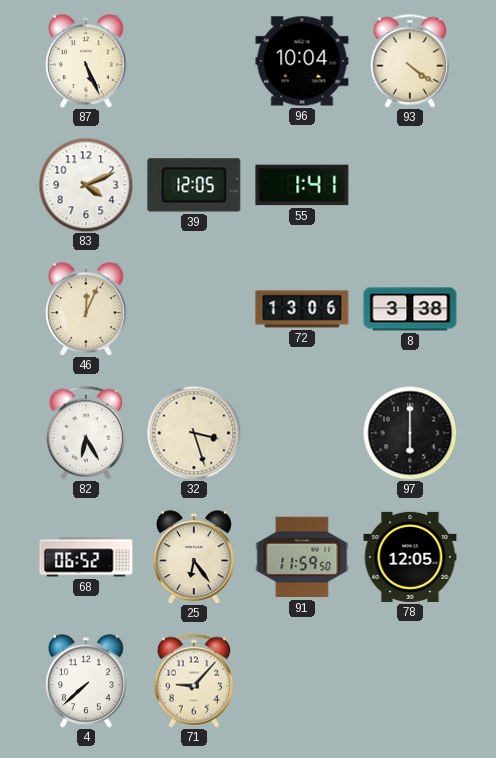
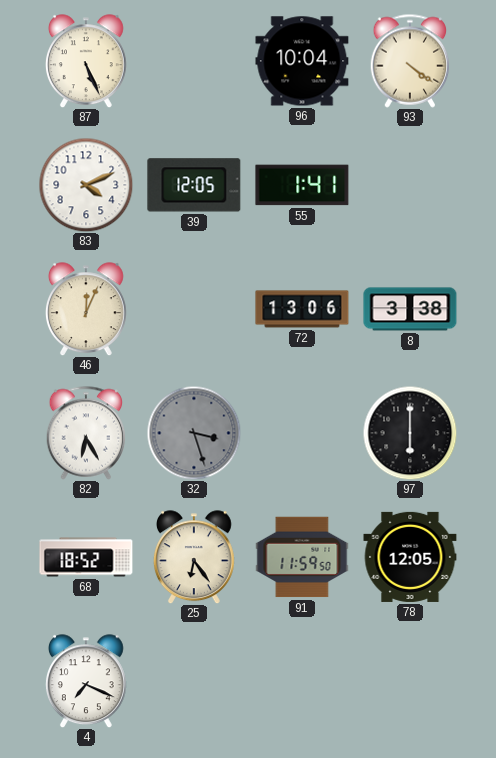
32 dial: cream -> grey (194, 433)
68: 06:52 -> 18:52 (86, 557)
4: 7:38 -> 7:19 (86, 681)
71: 9:07 -> none (194, 681)
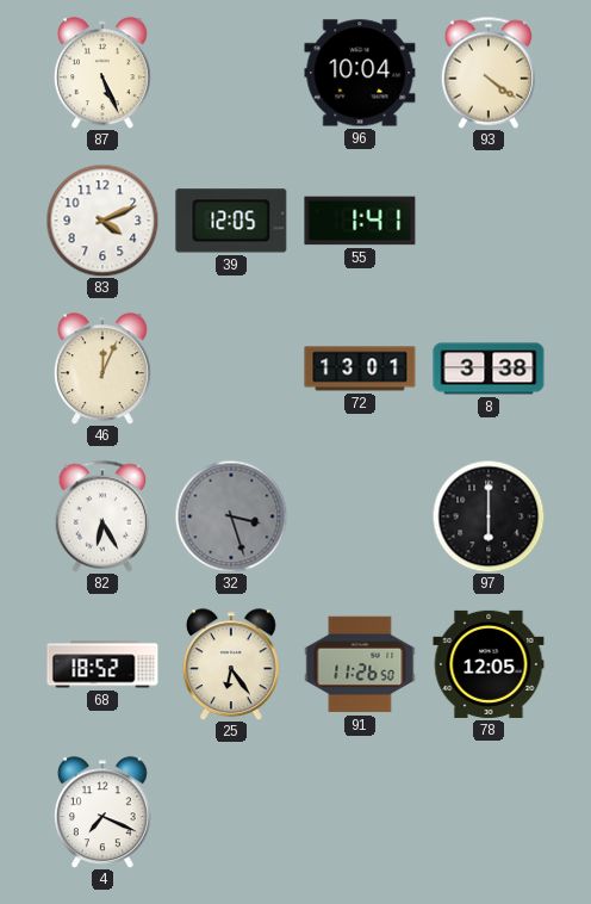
72: 13:06 -> 13:01 (360, 369)
91: 11:59 -> 11:26 (360, 664)
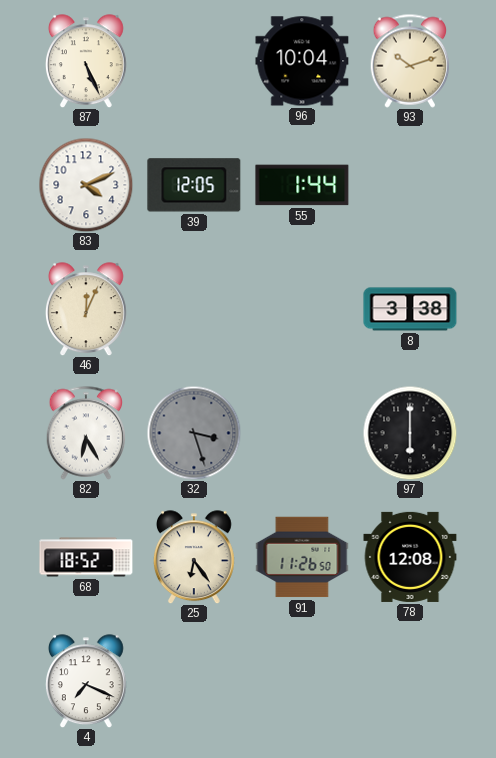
93: 4:21 -> 10:12 (410, 61)
55: 1:41 -> 1:44 (302, 185)
72: 13:01 -> none (360, 369)
78: 12:05 -> 12:08 (410, 557)
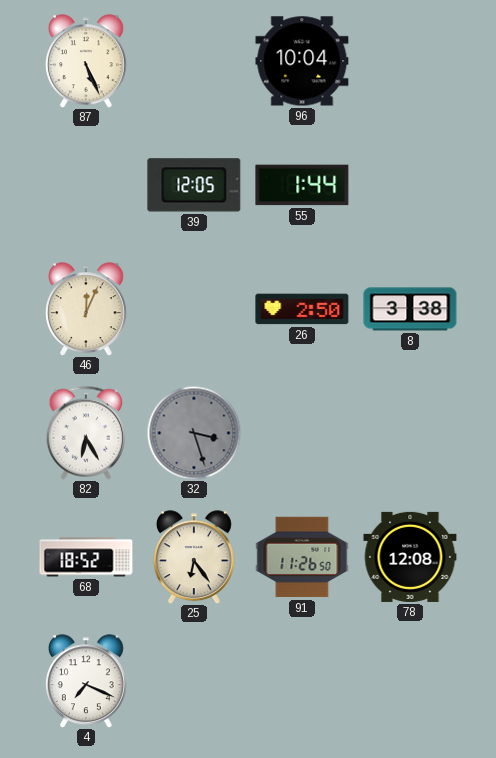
93: 10:12 -> none (410, 61)
83: 4:11 -> none (86, 185)
26: none -> 2:50 (302, 309)
97: 6:00 -> none (410, 433)
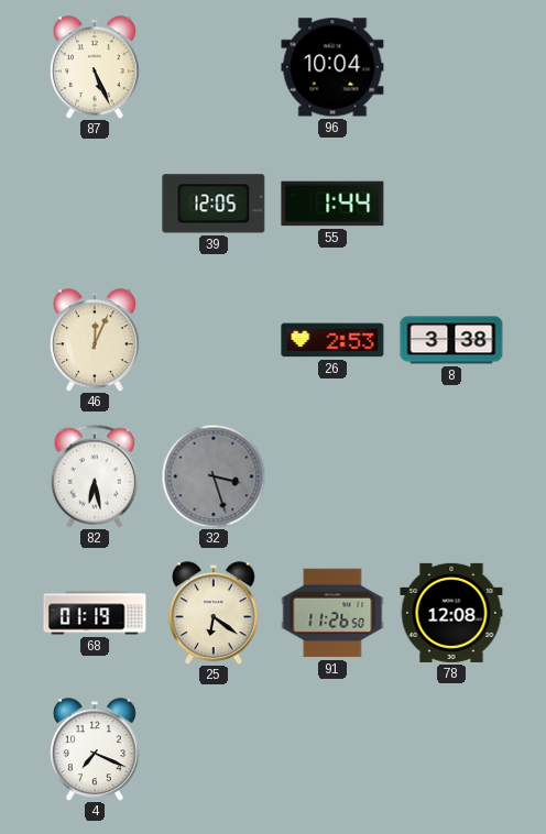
26: 2:50 -> 2:53 (332, 340)
82: 6:25 -> 6:28 (95, 476)
68: 18:52 -> 01:19 (95, 613)
25: 6:24 -> 6:21 (214, 613)
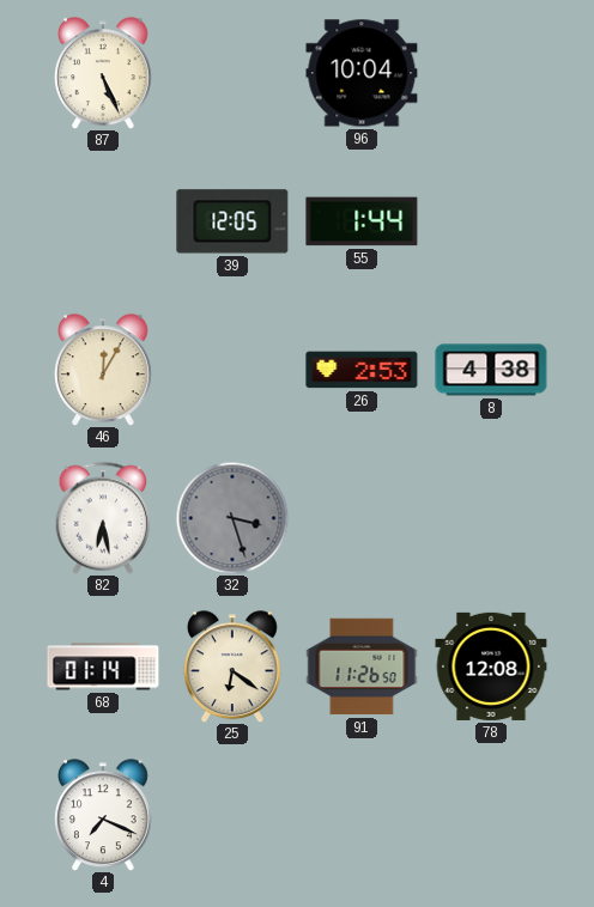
46: 12:04 -> 12:05 (103, 370)
8: 3:38 -> 4:38 (491, 370)
68: 01:19 -> 01:14 (103, 666)
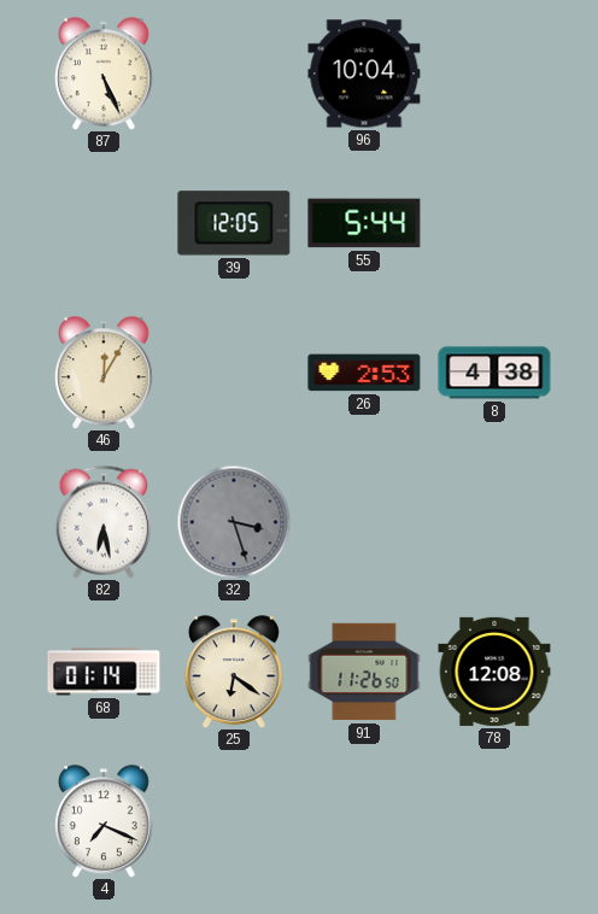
55: 1:44 -> 5:44 (364, 223)
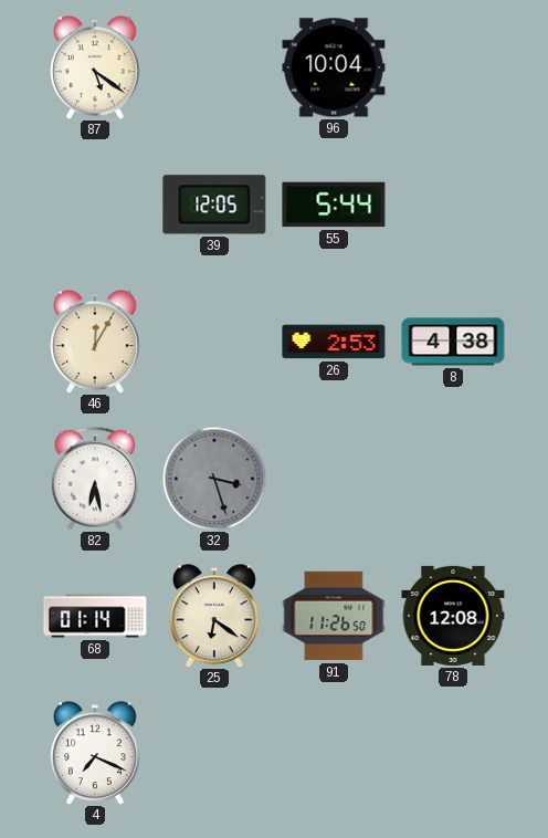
87: 5:26 -> 5:21 (95, 67)
